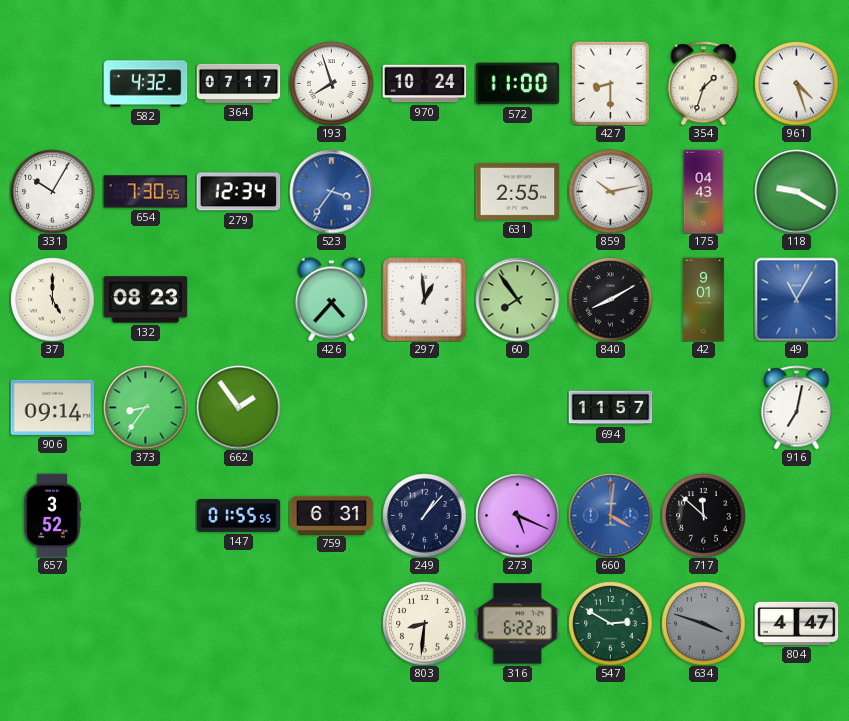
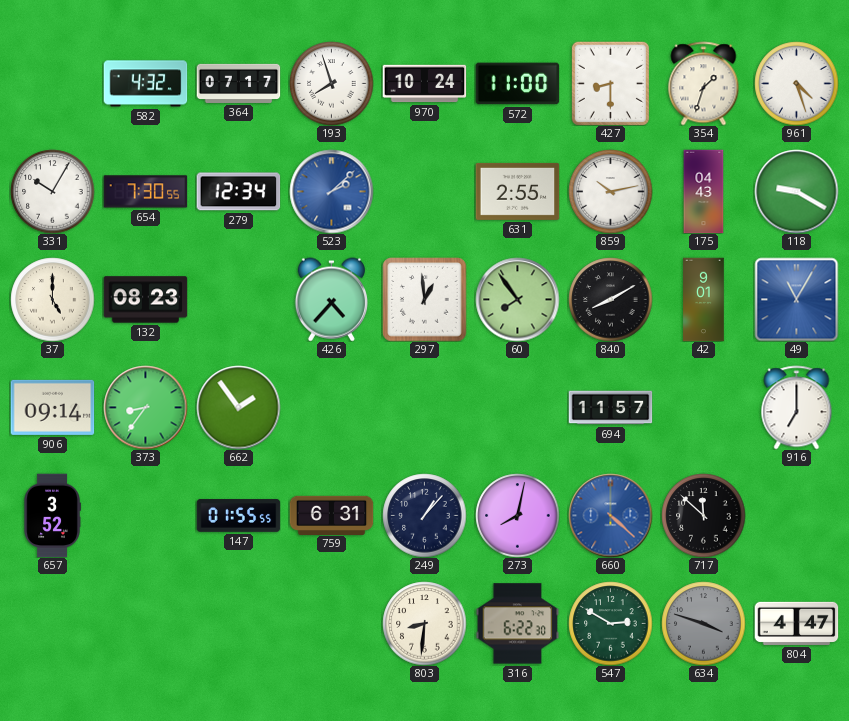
523: 3:36 -> 2:08 (331, 191)
916: 7:02 -> 7:00 (797, 407)
273: 5:19 -> 8:02 (517, 515)
660: 4:01 -> 4:22 (610, 515)
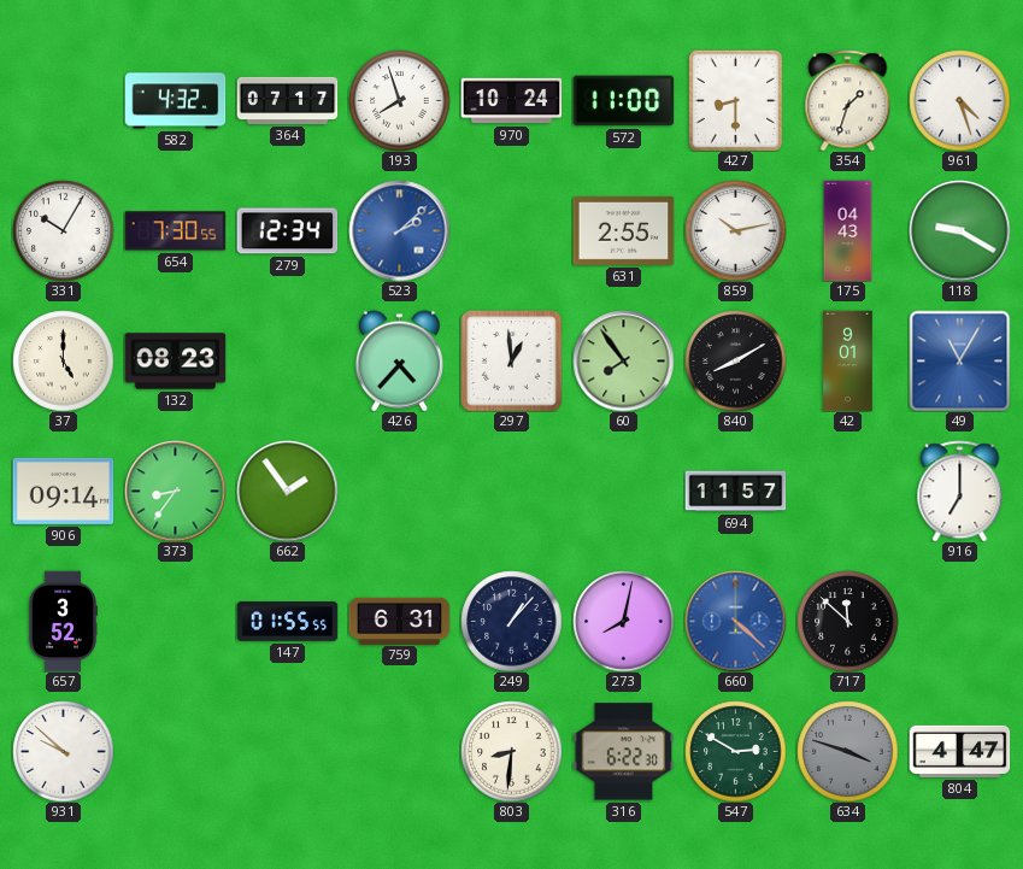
931: none -> 9:52 (63, 751)
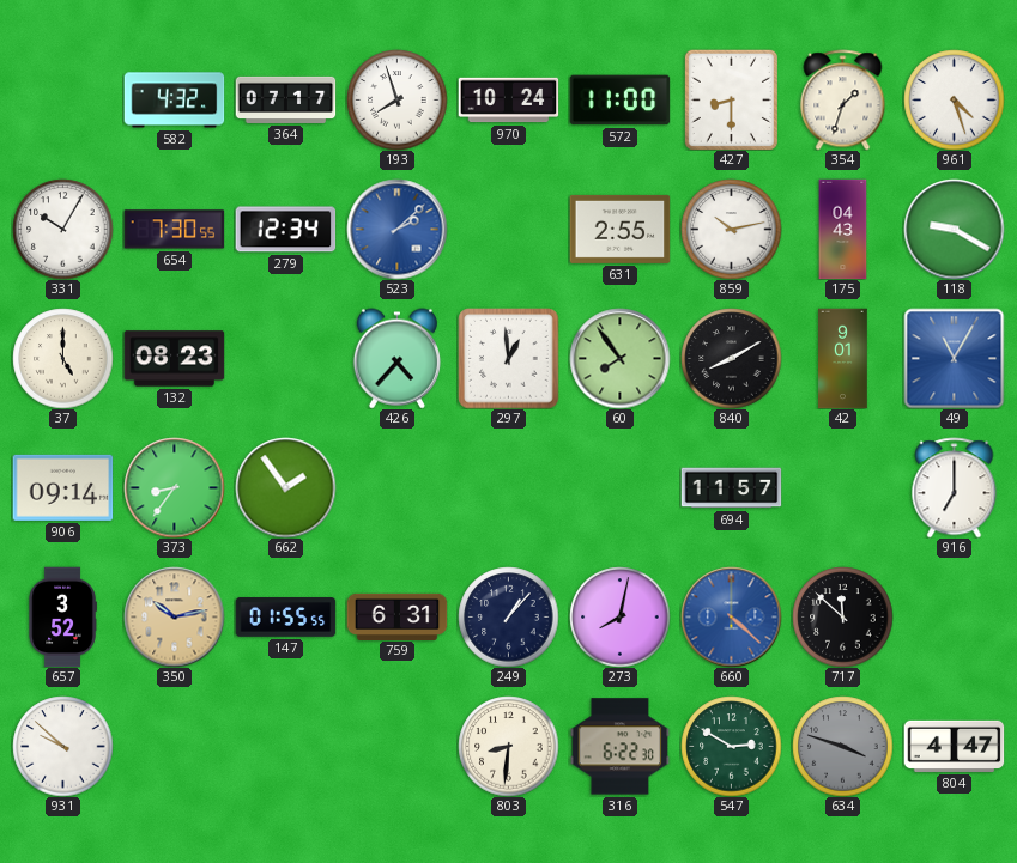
350: none -> 10:13 (174, 616)
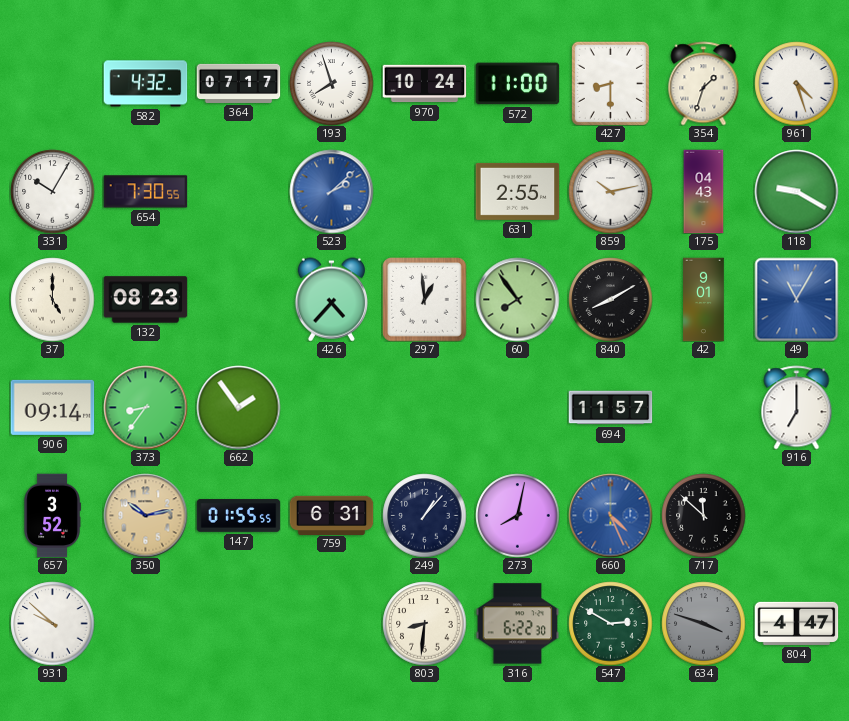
279: 12:34 -> none (285, 230)
660: 4:22 -> 4:26 (610, 515)
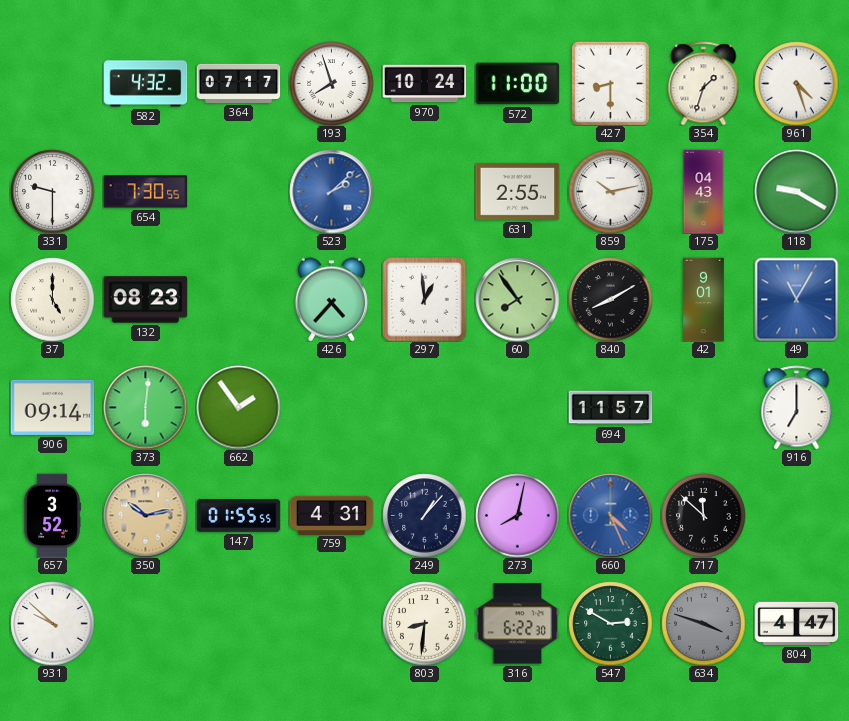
331: 10:05 -> 9:30 (52, 191)
373: 8:36 -> 6:01 (145, 407)
759: 6:31 -> 4:31 (331, 515)
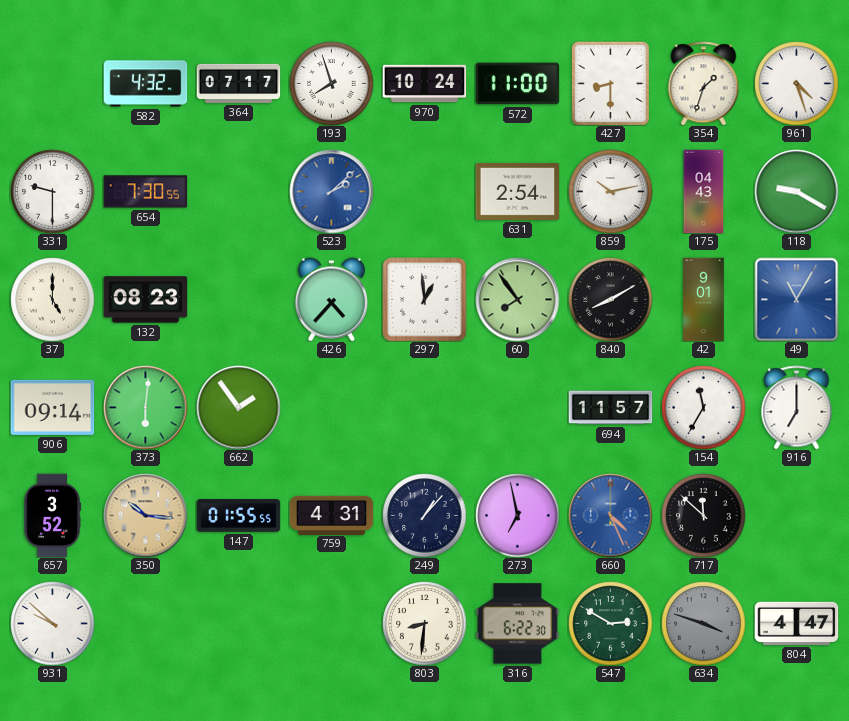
631: 2:55 -> 2:54 (517, 191)
154: none -> 11:35 (703, 407)
350: 10:13 -> 10:16 (145, 515)
273: 8:02 -> 6:58 (517, 515)
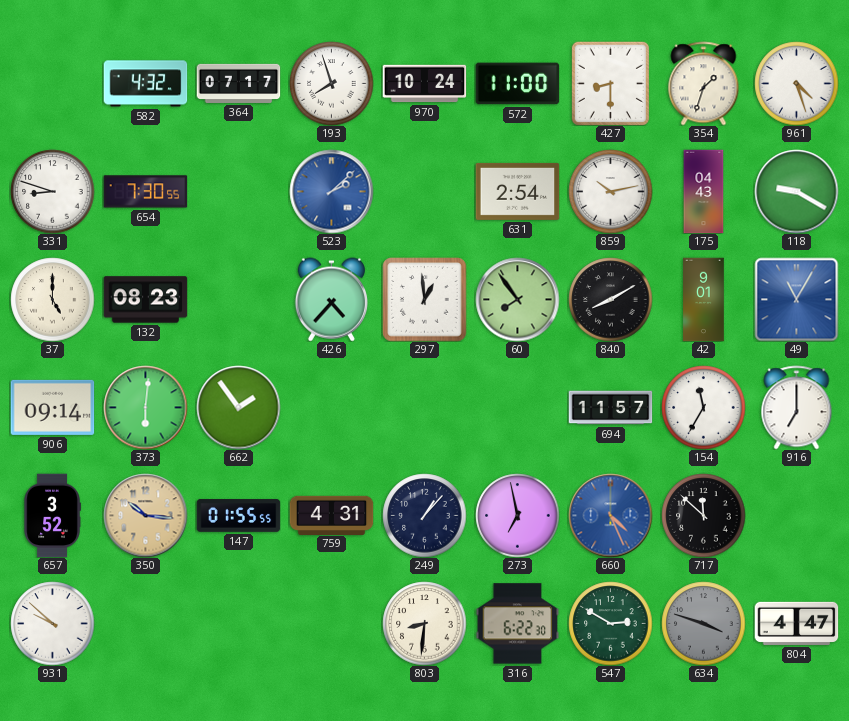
331: 9:30 -> 8:48 (52, 191)
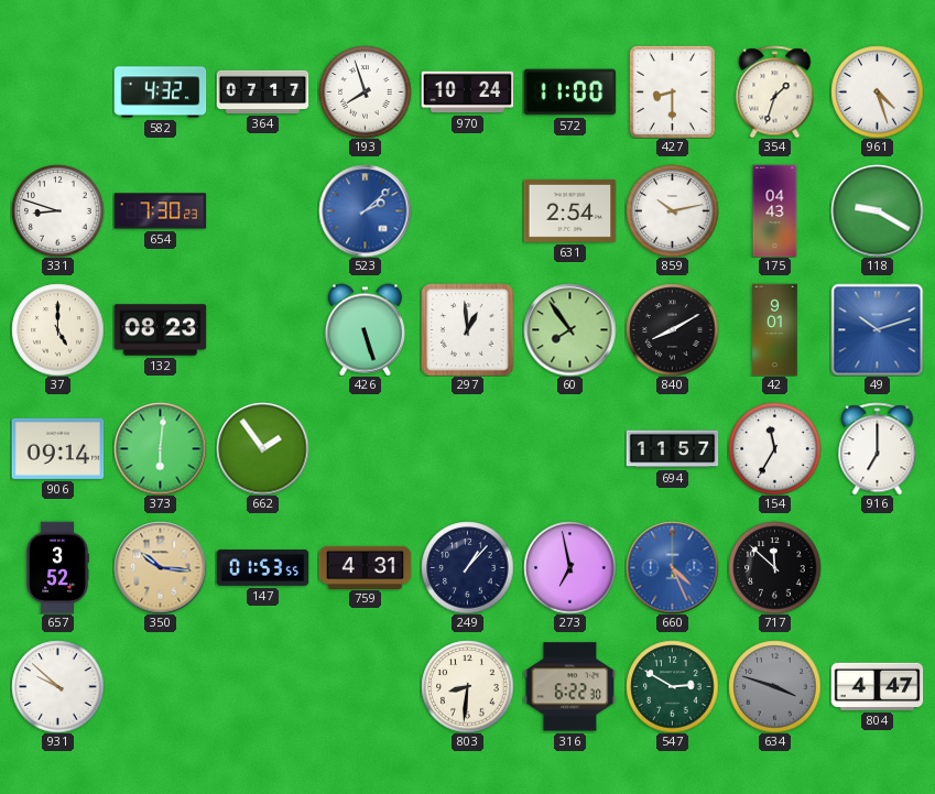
654: 7:30:55 -> 7:30:23 (160, 211)
426: 4:37 -> 5:27 (365, 329)
49: 11:05 -> 10:12 (877, 329)
147: 01:55 -> 01:53 (262, 568)
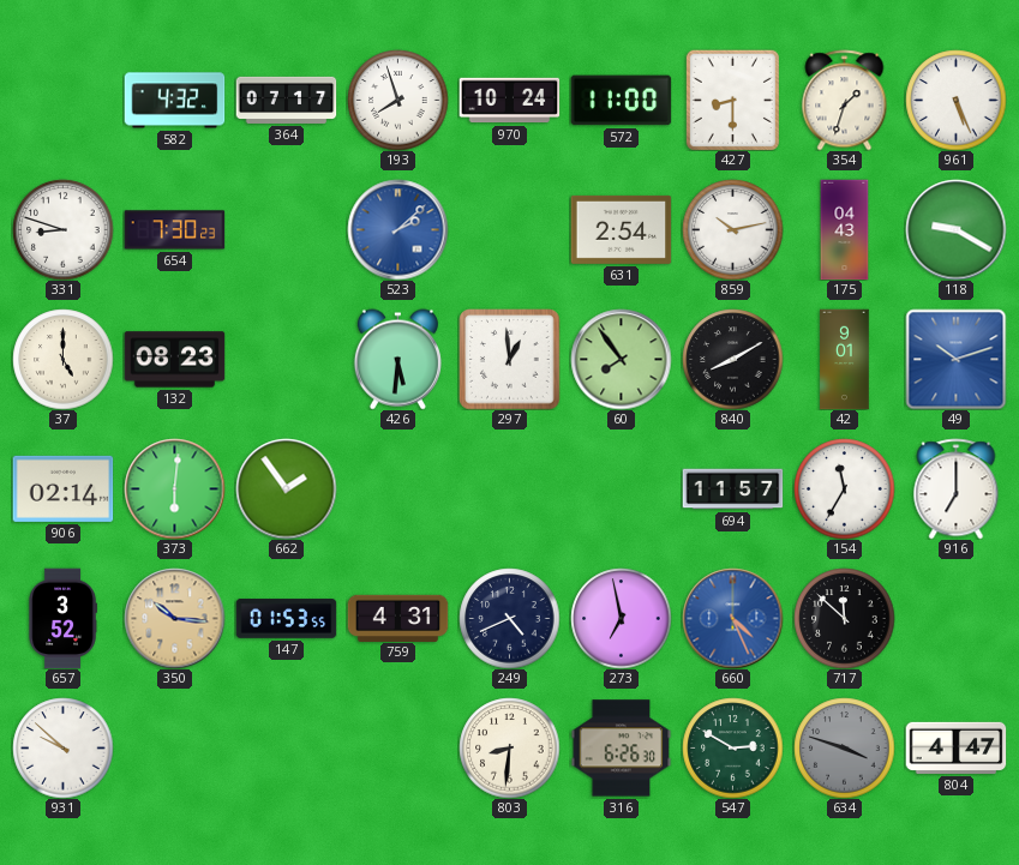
961: 4:27 -> 5:26 (955, 100)
426: 5:27 -> 5:31 (397, 359)
906: 09:14 -> 02:14 (62, 488)
249: 1:07 -> 4:41 (509, 618)
316: 6:22 -> 6:26 (621, 749)
